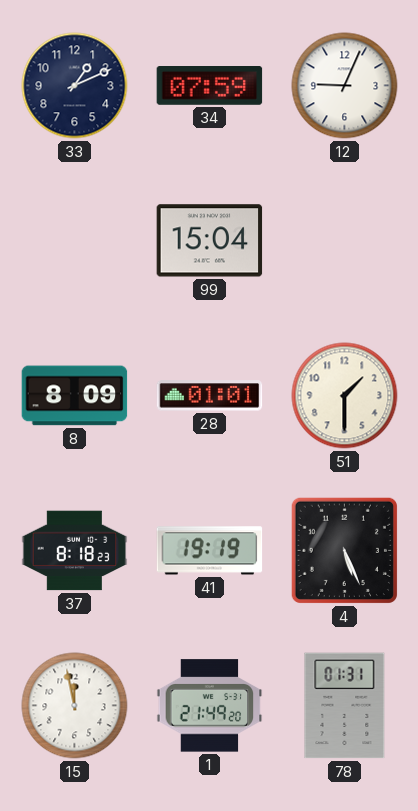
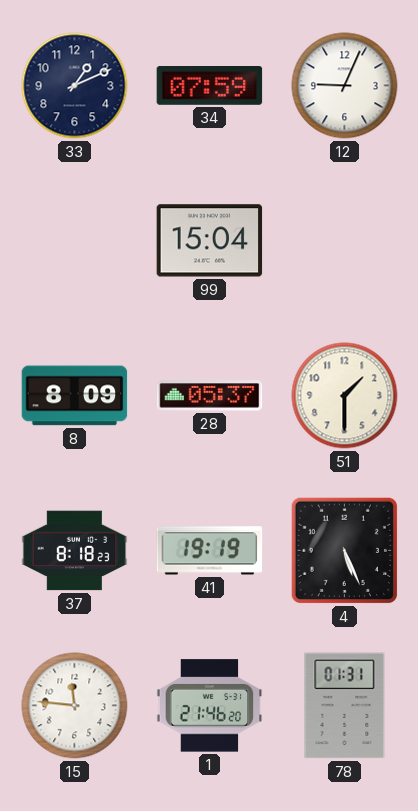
28: 01:01 -> 05:37 (210, 396)
15: 11:58 -> 11:46 (75, 706)
1: 21:49 -> 21:46 (210, 706)
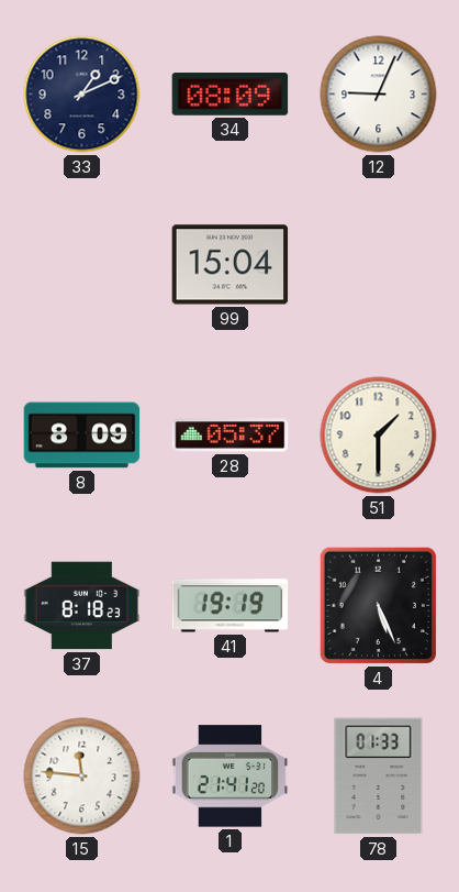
34: 07:59 -> 08:09 (231, 95)
1: 21:46 -> 21:41 (231, 777)
78: 01:31 -> 01:33 (379, 777)
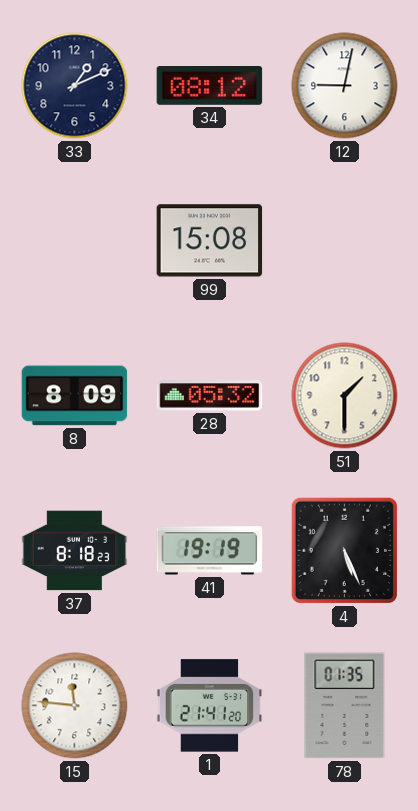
34: 08:09 -> 08:12 (210, 86)
12: 9:04 -> 9:02 (345, 86)
99: 15:04 -> 15:08 (210, 241)
28: 05:37 -> 05:32 (210, 396)
78: 01:33 -> 01:35 (345, 706)
